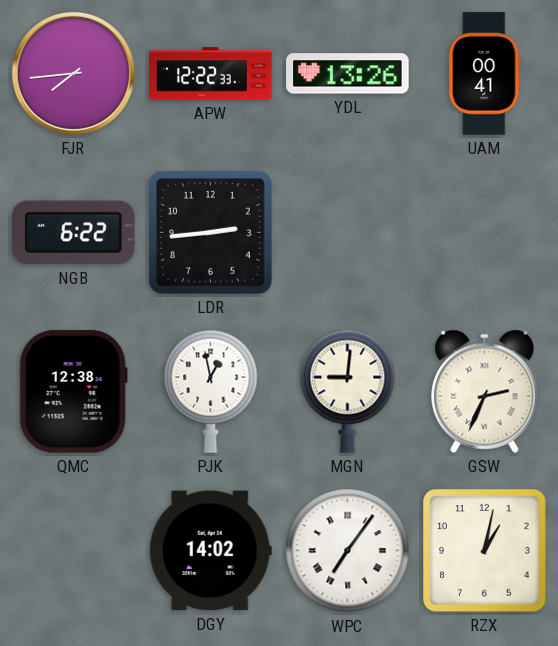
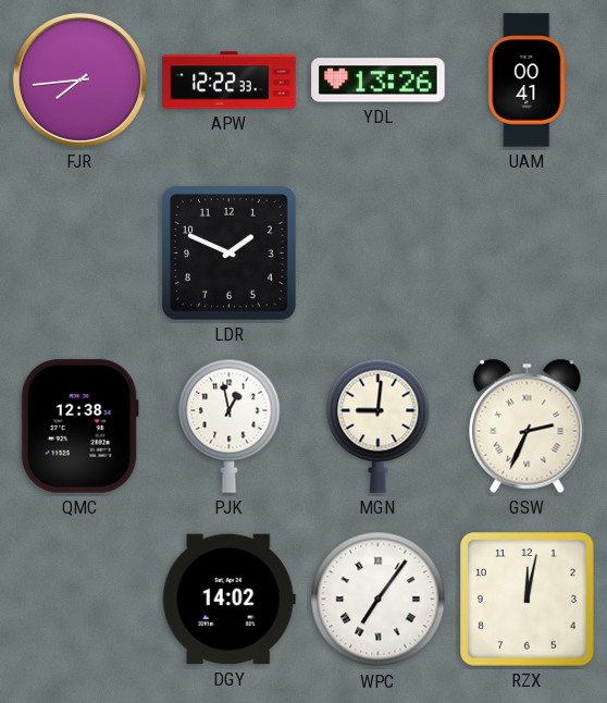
NGB: 6:22 -> none (74, 233)
LDR: 2:44 -> 1:49 (230, 254)
RZX: 1:02 -> 12:02 (528, 600)
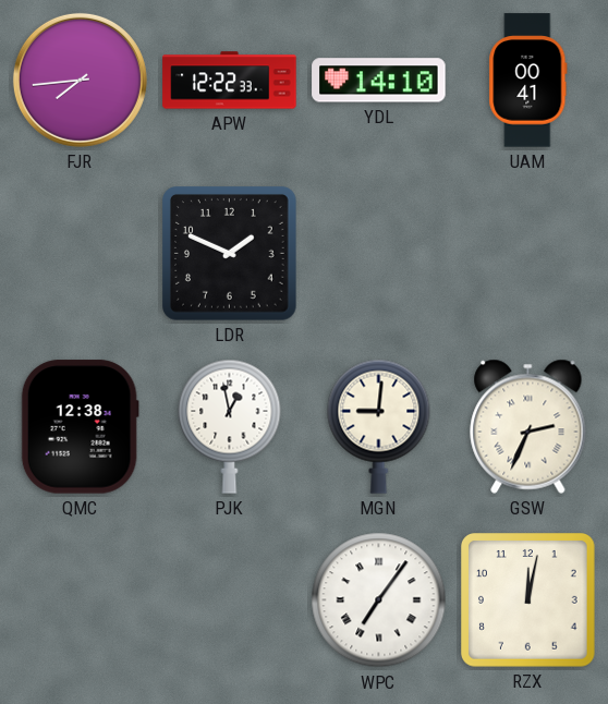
YDL: 13:26 -> 14:10 (379, 81)
DGY: 14:02 -> none (228, 600)
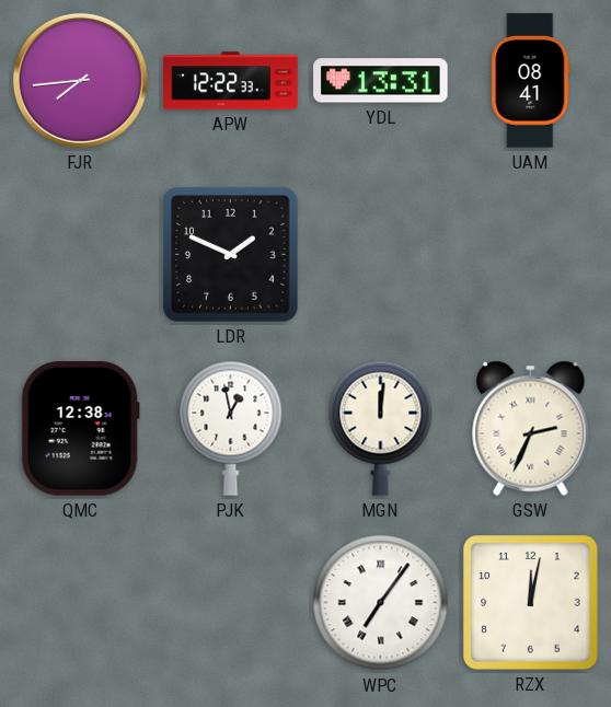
YDL: 14:10 -> 13:31 (381, 81)
UAM: 00:41 -> 08:41 (531, 81)
MGN: 9:01 -> 12:01 (381, 428)
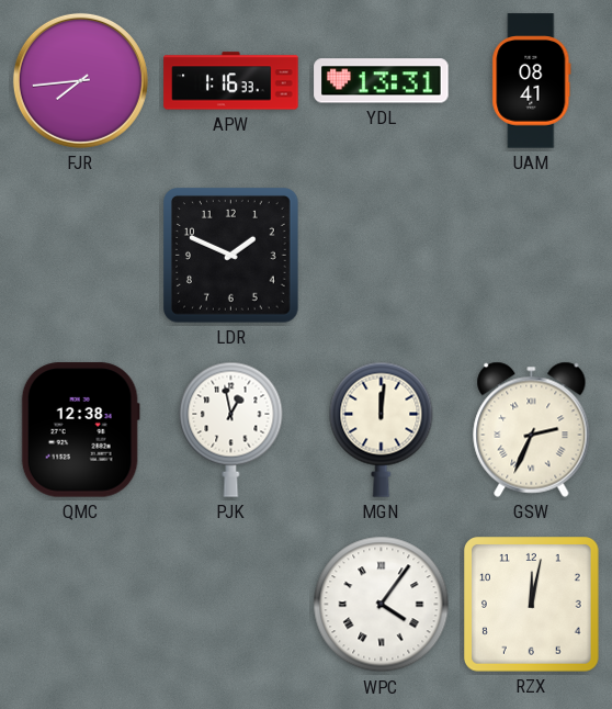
APW: 12:22 -> 1:16 (231, 81)
WPC: 7:06 -> 4:06 (382, 605)
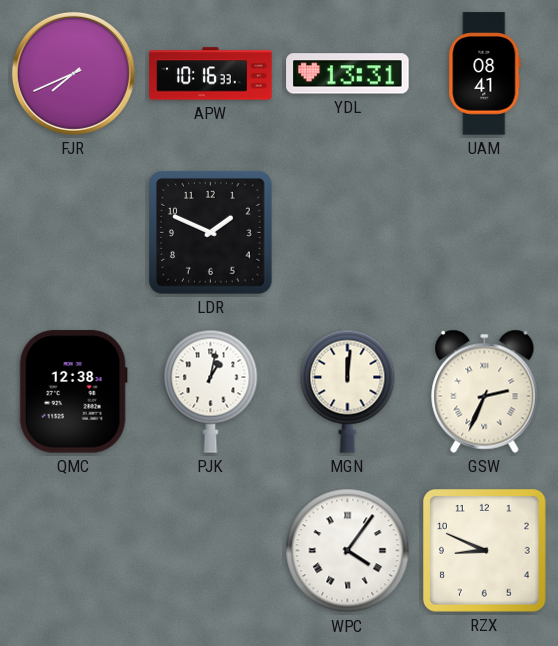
FJR: 7:44 -> 7:41 (73, 73)
APW: 1:16 -> 10:16 (211, 74)
PJK: 12:58 -> 1:02 (211, 391)
RZX: 12:02 -> 8:49 (485, 551)
